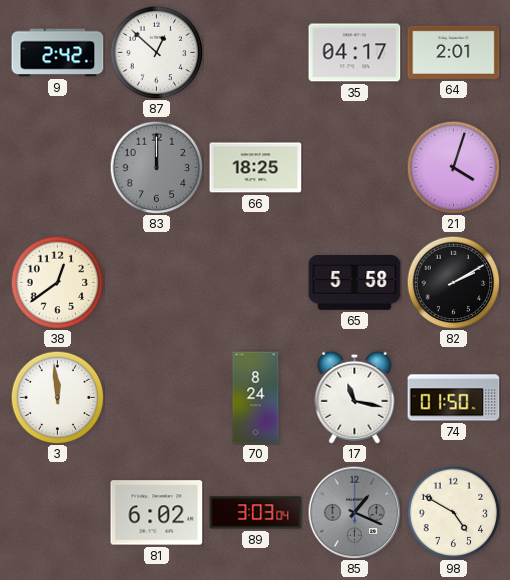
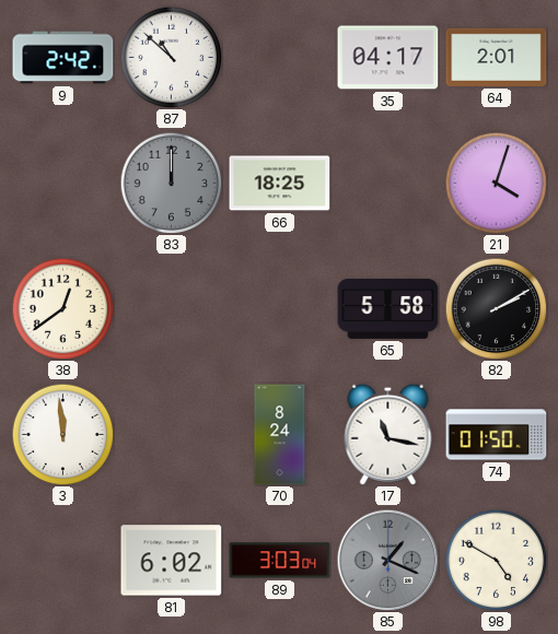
87: 12:52 -> 10:52 (171, 57)
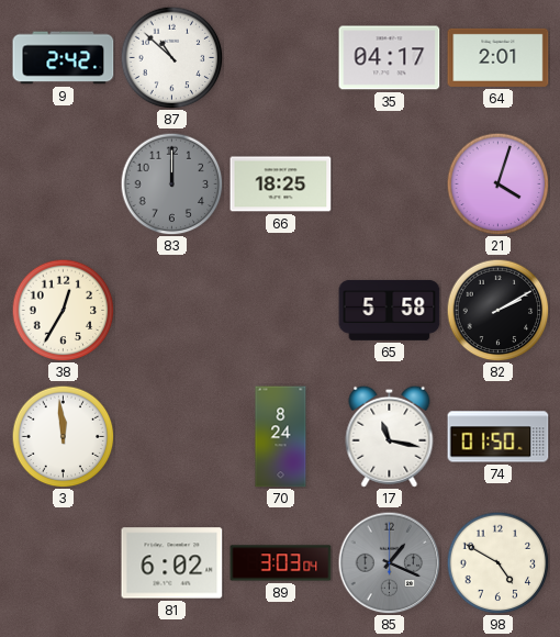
38: 12:39 -> 12:35 (63, 310)
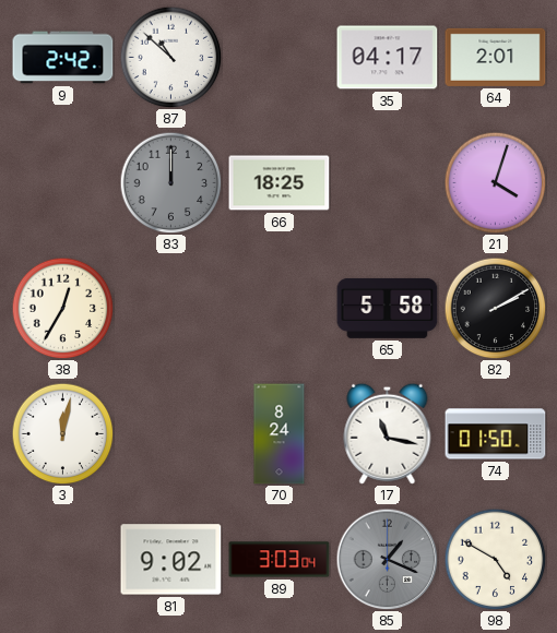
3: 11:59 -> 12:02 (62, 433)
81: 6:02 -> 9:02 (171, 560)
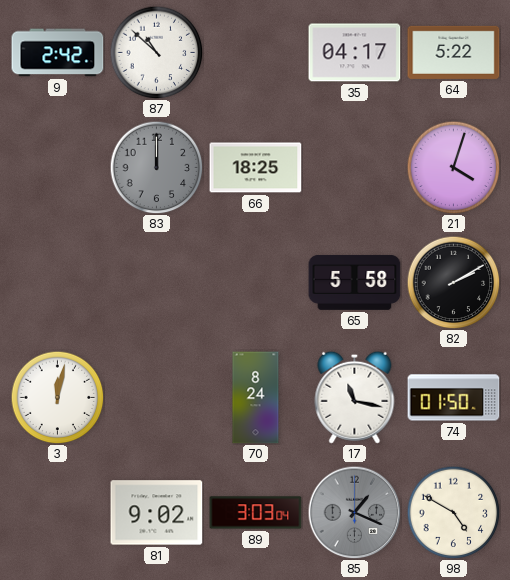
64: 2:01 -> 5:22 (454, 52)
38: 12:35 -> none (62, 308)
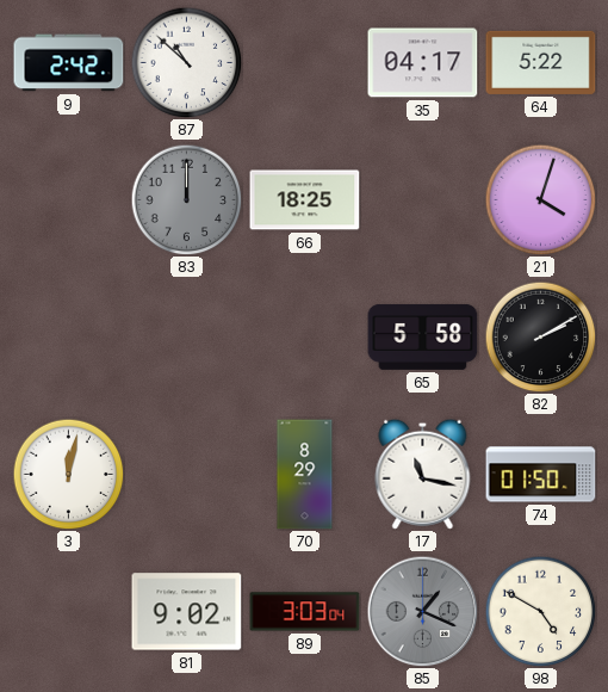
70: 8:24 -> 8:29 (305, 475)
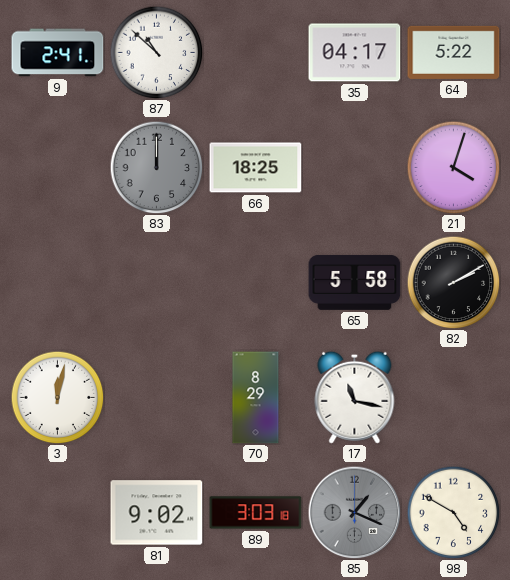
9: 2:42 -> 2:41 (58, 53)
74: 01:50 -> none (541, 475)
89: 3:03:04 -> 3:03:18 (256, 513)
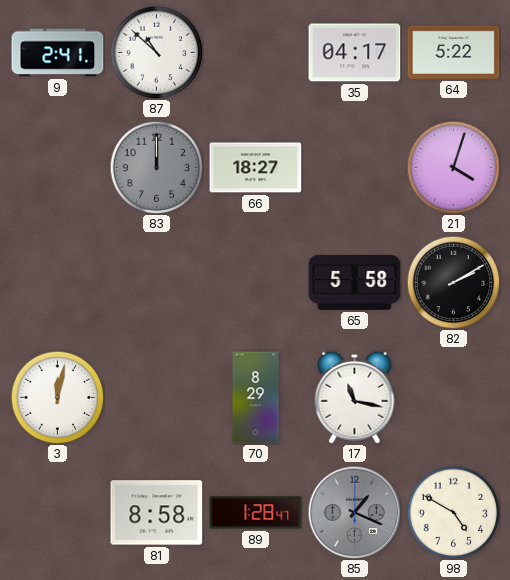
66: 18:25 -> 18:27 (256, 168)
81: 9:02 -> 8:58 (157, 513)
89: 3:03 -> 1:28 (256, 513)
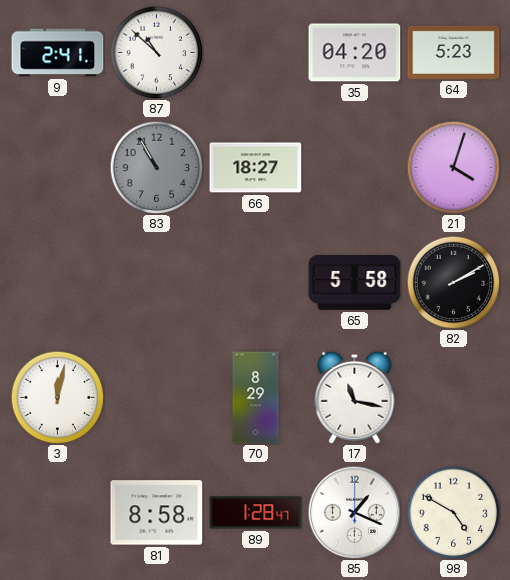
35: 04:17 -> 04:20 (355, 53)
64: 5:22 -> 5:23 (454, 52)
83: 12:00 -> 10:55 (156, 167)
85 dial: grey -> white (354, 512)
